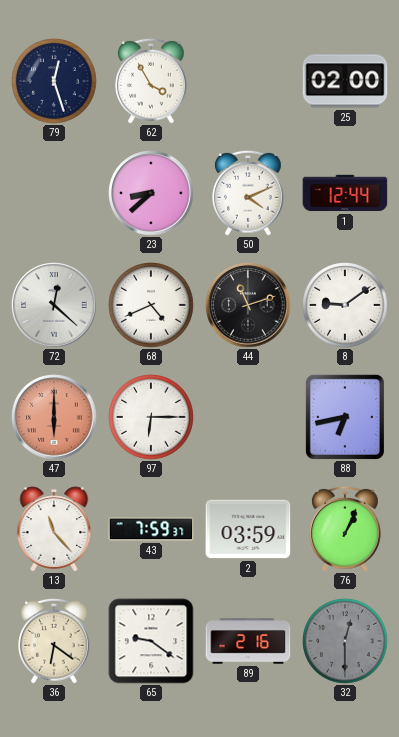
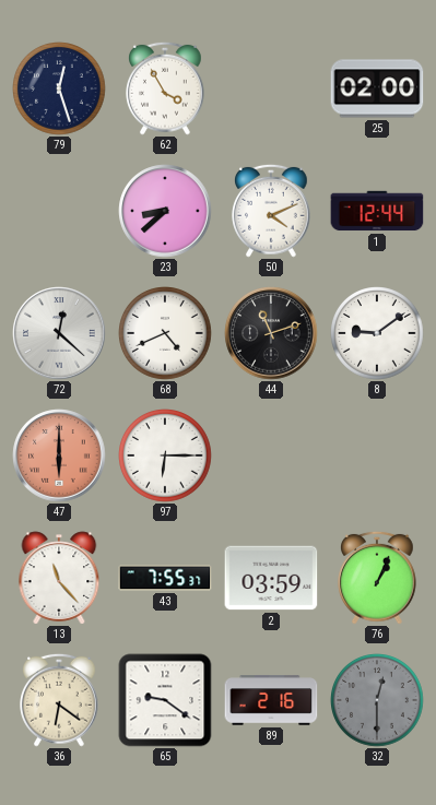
88: 6:43 -> none (345, 417)
43: 7:59 -> 7:55 (165, 578)
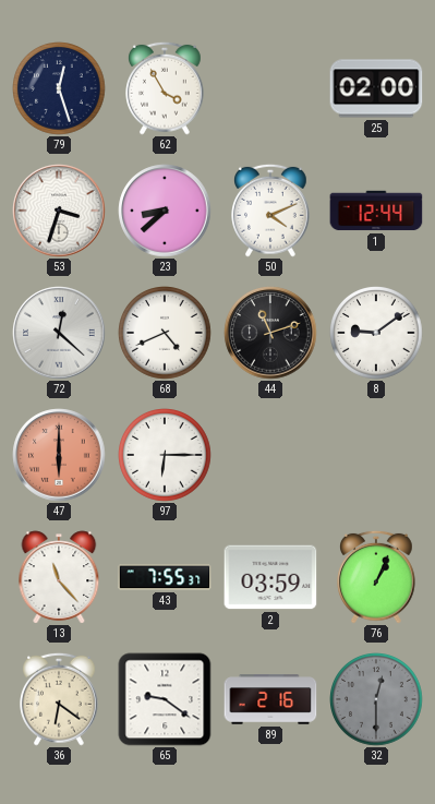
53: none -> 3:33 (59, 211)
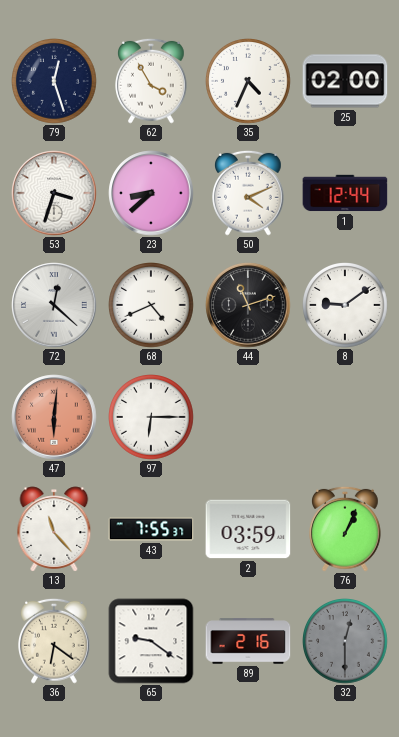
35: none -> 4:34 (248, 81)
47: 6:00 -> 6:01 (54, 417)
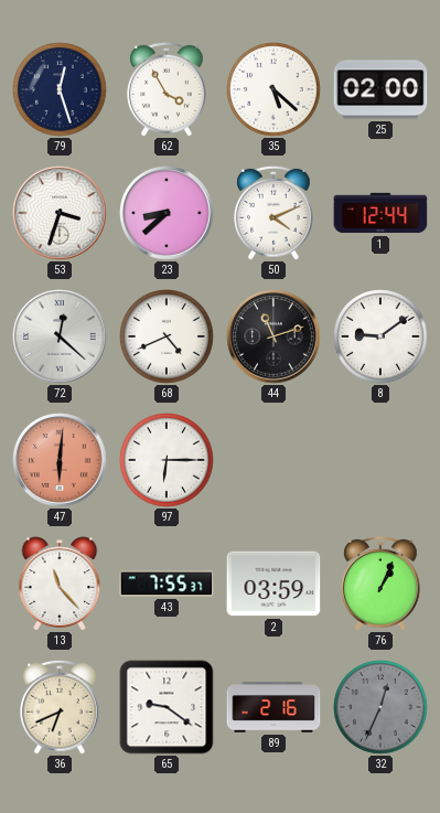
35: 4:34 -> 5:22 (273, 89)
36: 6:21 -> 6:41 (61, 707)
32: 12:30 -> 12:34 (380, 707)
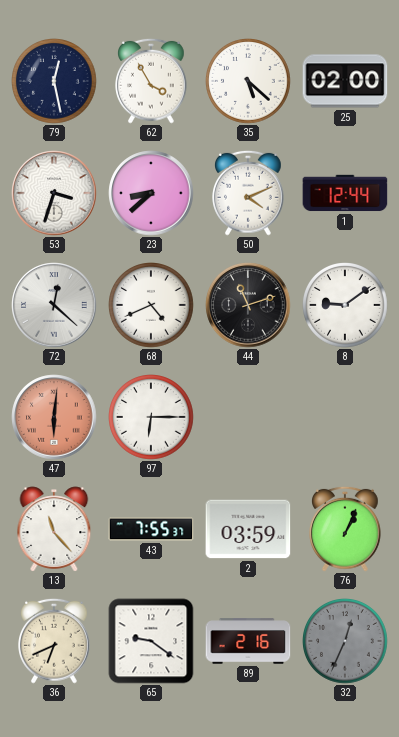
79: 12:27 -> 12:28 (54, 81)
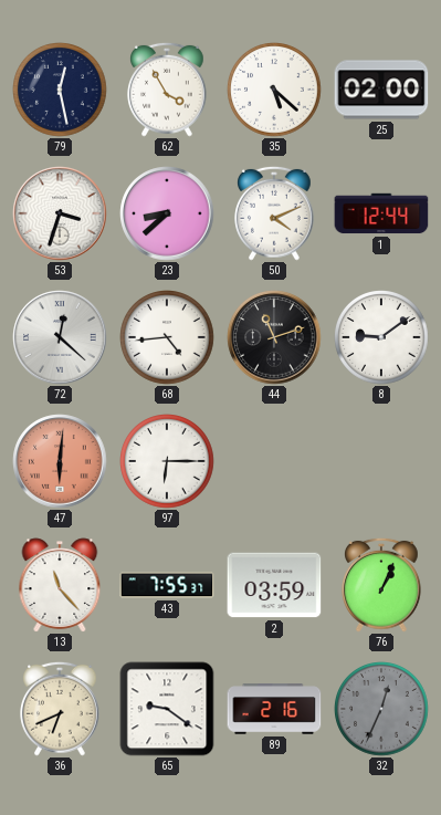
68: 4:41 -> 4:44 (167, 337)
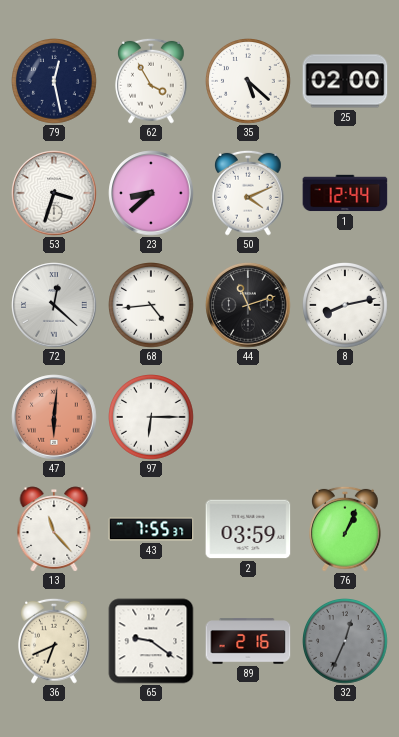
8: 9:09 -> 8:13 (345, 305)
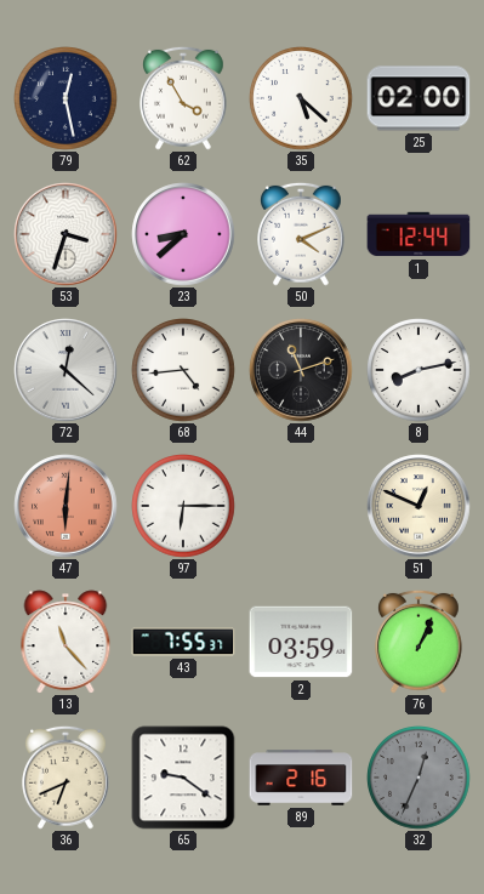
51: none -> 12:49 (418, 506)
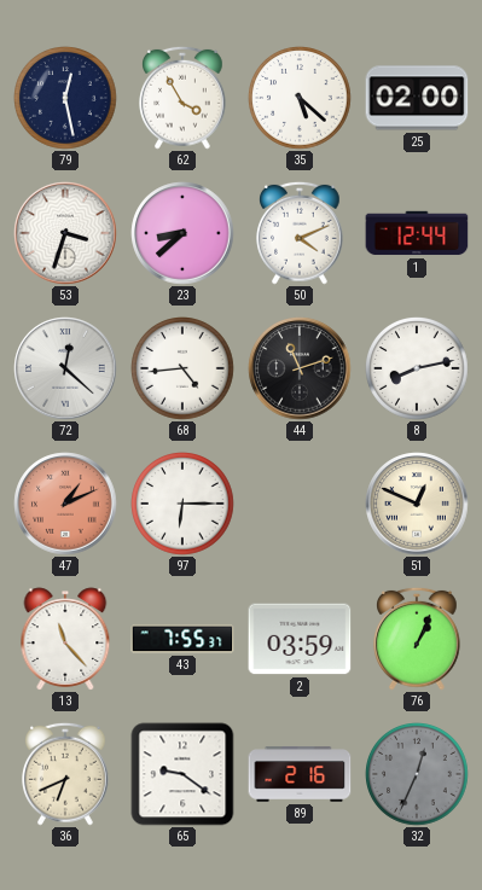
47: 6:01 -> 1:11 (65, 504)
